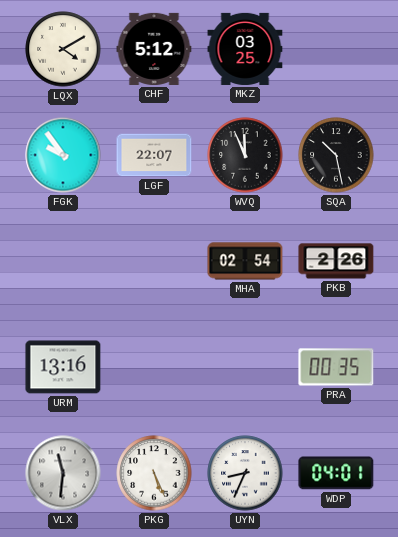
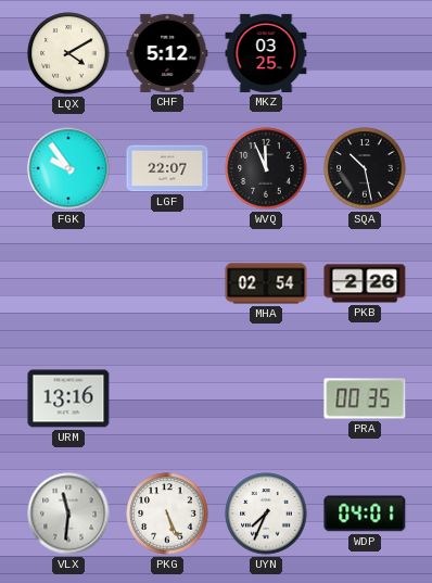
UYN: 8:34 -> 7:34 (266, 514)
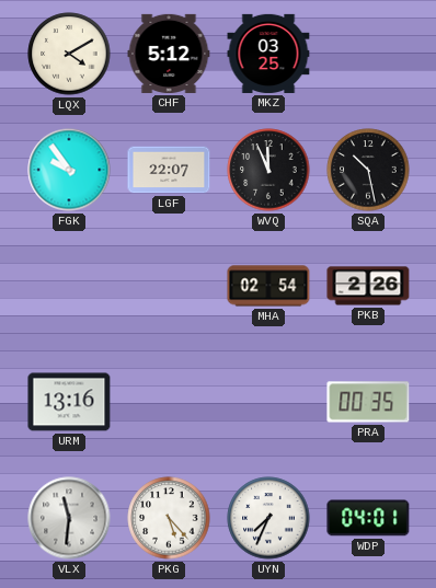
PKG: 5:26 -> 5:23 (169, 518)
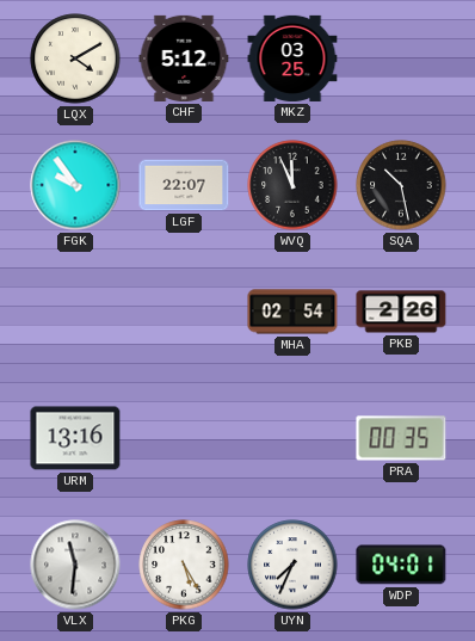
PKG: 5:23 -> 5:25 (184, 565)
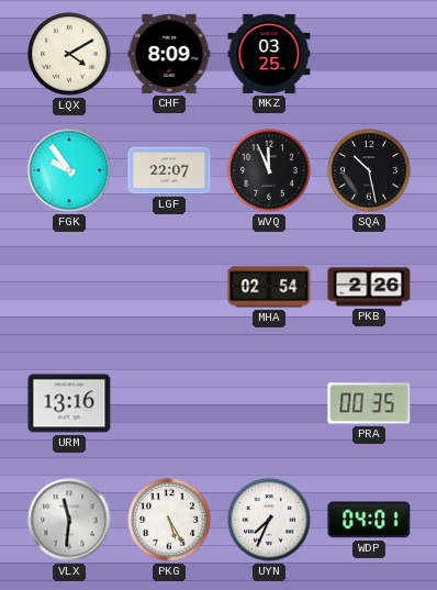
CHF: 5:12 -> 8:09 (169, 54)
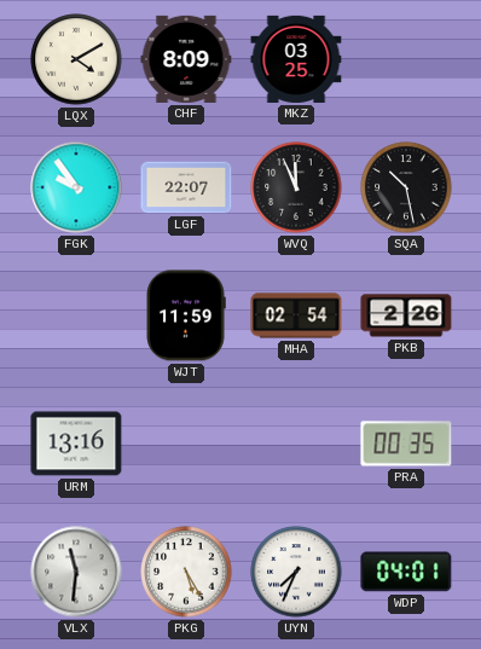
WJT: none -> 11:59 (186, 315)
